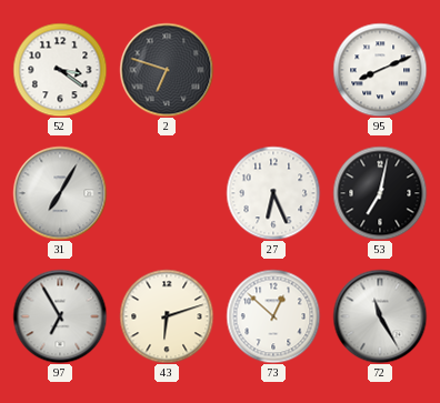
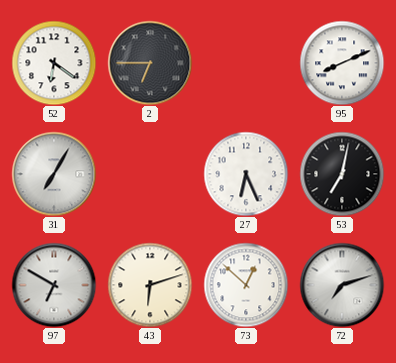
52: 3:21 -> 6:21 (54, 63)
2: 6:48 -> 6:45 (150, 63)
97: 6:55 -> 6:50 (54, 285)
72: 11:25 -> 7:12 (342, 285)
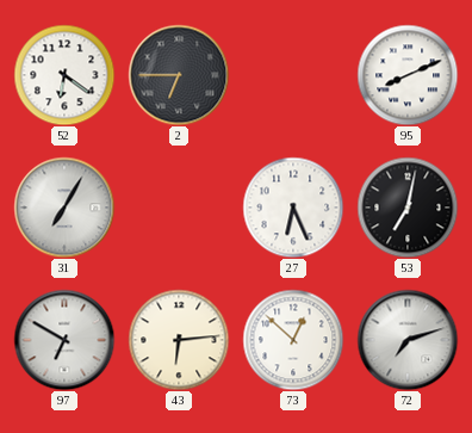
43: 6:12 -> 6:14 (179, 340)
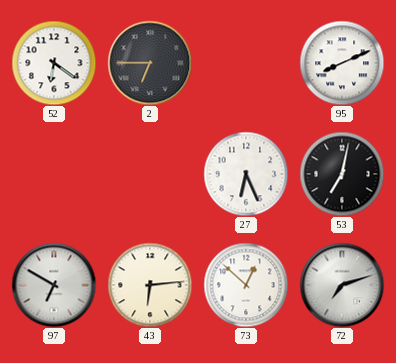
31: 7:05 -> none (64, 208)
